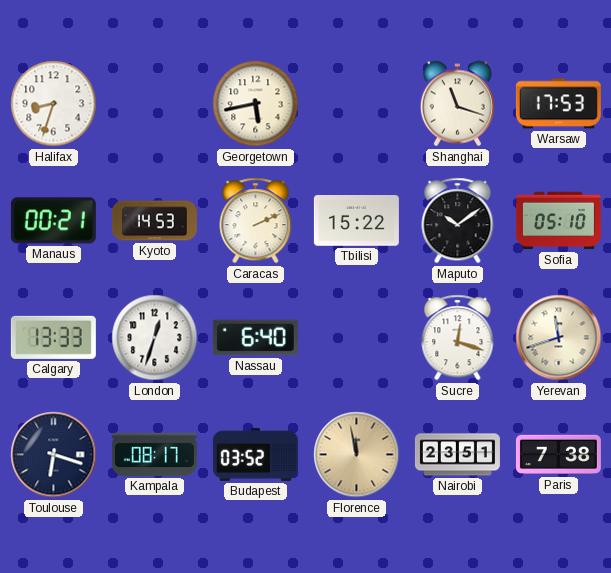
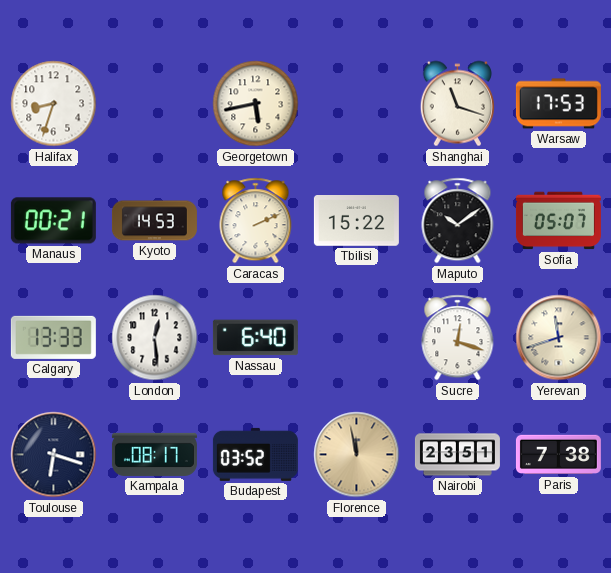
Sofia: 05:10 -> 05:07 (558, 221)
London: 12:33 -> 12:29 (155, 338)
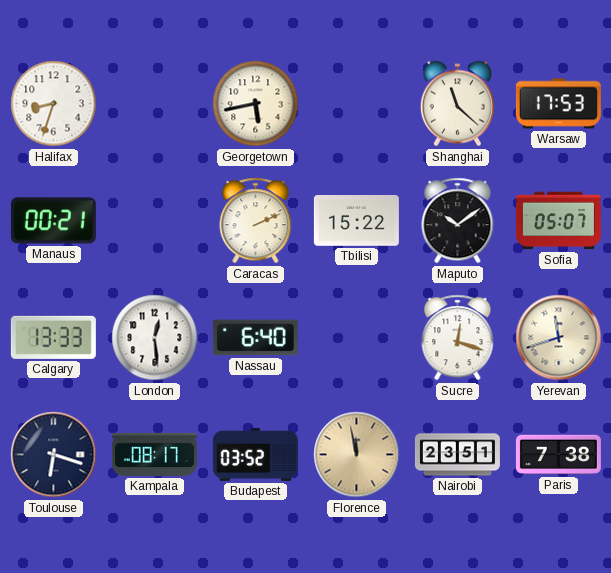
Shanghai: 11:18 -> 11:22 (457, 104)
Kyoto: 14:53 -> none (154, 221)
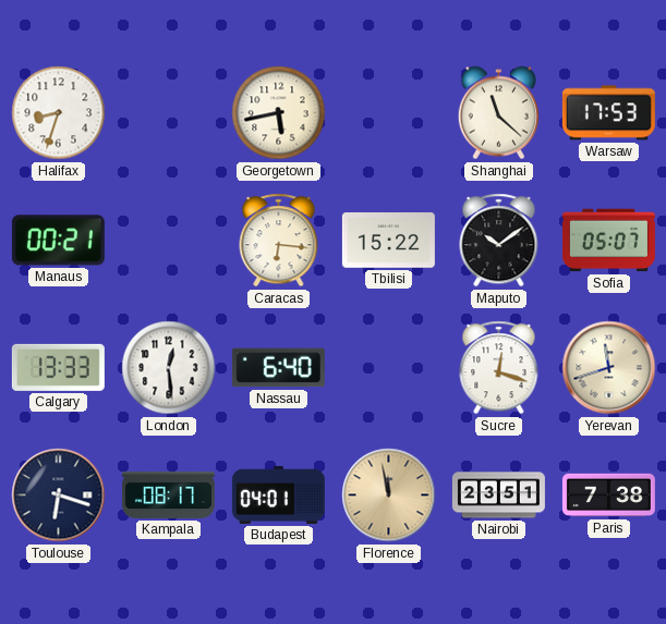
Caracas: 2:11 -> 6:16 (279, 241)
Budapest: 03:52 -> 04:01 (278, 494)
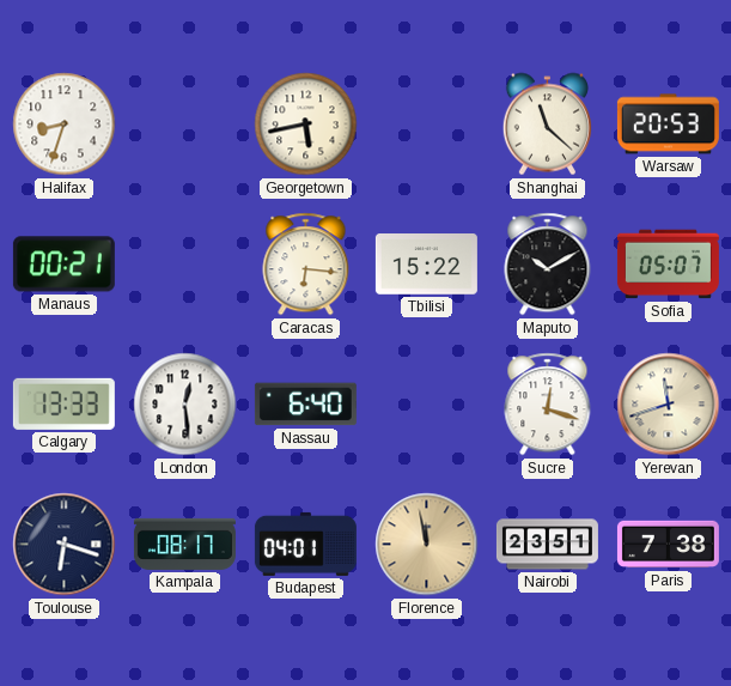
Warsaw: 17:53 -> 20:53 (668, 125)
Maputo: 10:09 -> 10:10 (548, 265)
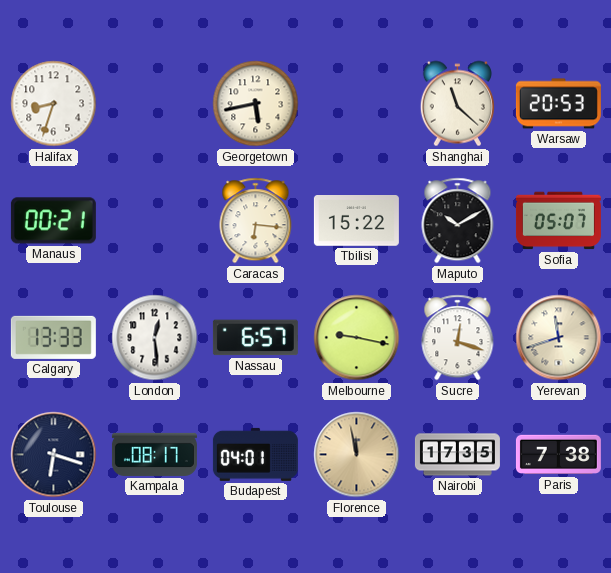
Nassau: 6:40 -> 6:57 (255, 338)
Melbourne: none -> 9:17 (357, 338)
Nairobi: 23:51 -> 17:35 (457, 455)
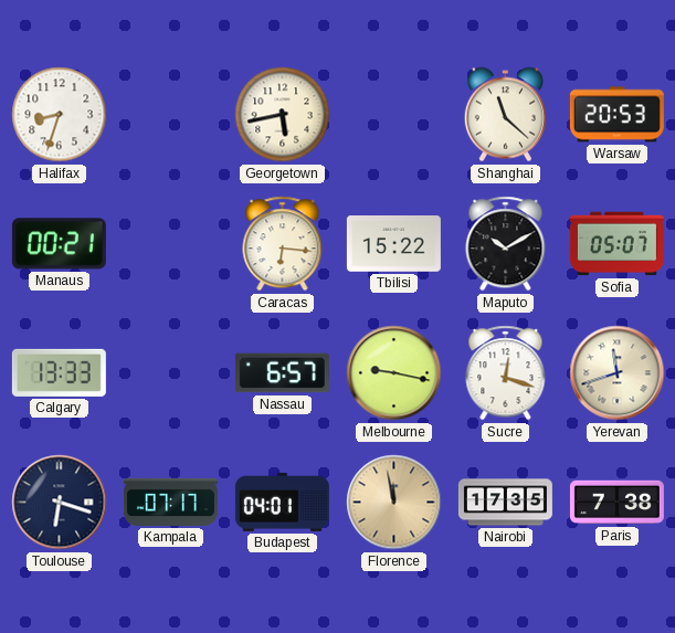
London: 12:29 -> none (155, 338)
Kampala: 08:17 -> 07:17 (170, 502)
